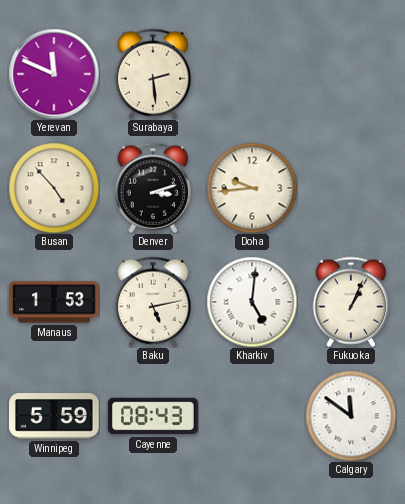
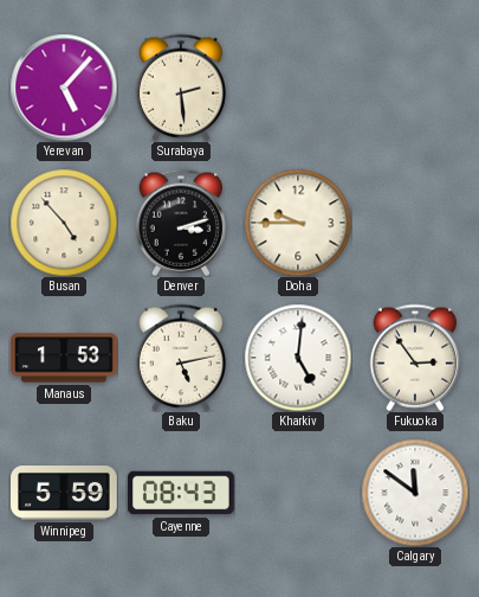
Yerevan: 11:49 -> 5:07 (64, 88)
Doha: 9:44 -> 9:45 (298, 223)
Fukuoka: 1:04 -> 2:54 (414, 358)
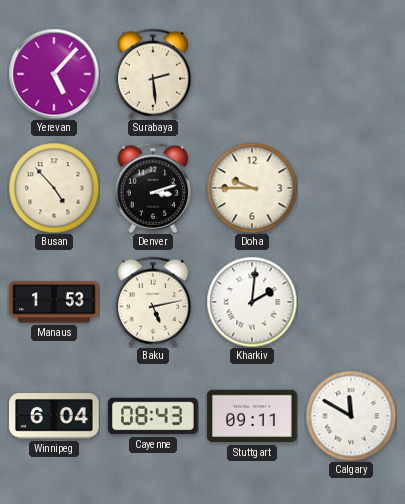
Kharkiv: 5:01 -> 2:01 (252, 302)
Fukuoka: 2:54 -> none (414, 358)
Winnipeg: 5:59 -> 6:04 (55, 417)
Stuttgart: none -> 09:11 (252, 416)
Calgary: 11:51 -> 11:50 (351, 416)
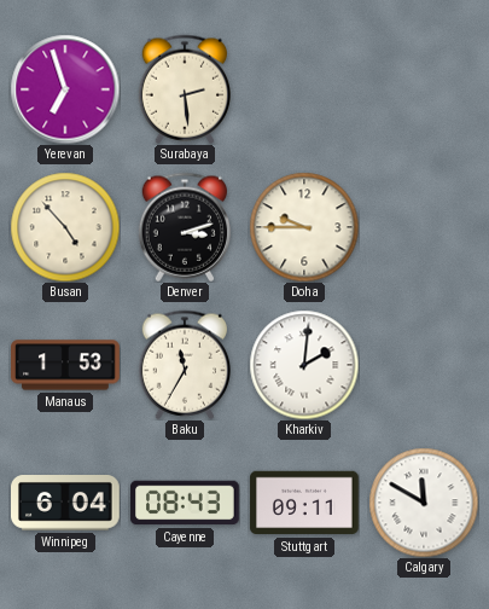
Yerevan: 5:07 -> 6:57 (65, 89)
Baku: 5:13 -> 11:35 (184, 365)
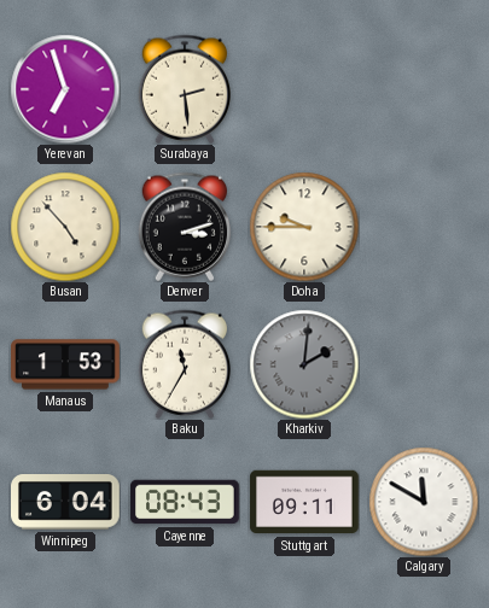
Kharkiv dial: white -> grey (304, 364)
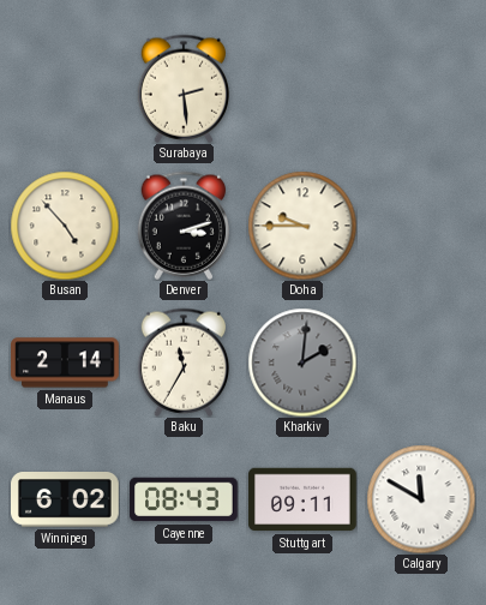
Yerevan: 6:57 -> none (65, 89)
Manaus: 1:53 -> 2:14 (65, 363)
Winnipeg: 6:04 -> 6:02 (66, 501)
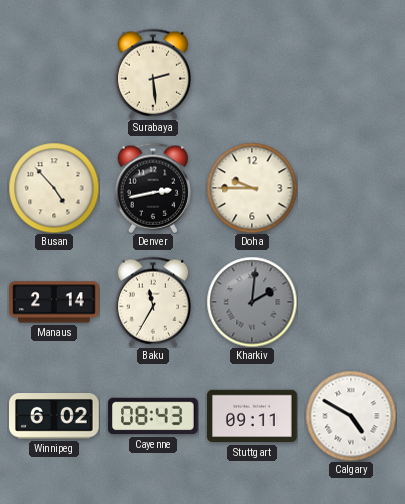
Denver: 3:12 -> 2:43 (152, 188)
Calgary: 11:50 -> 4:50 (351, 416)
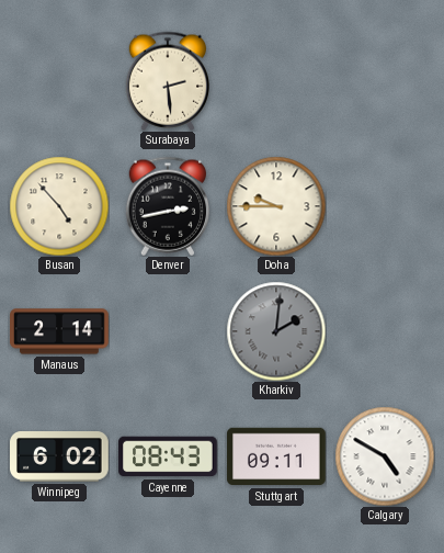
Baku: 11:35 -> none (152, 302)
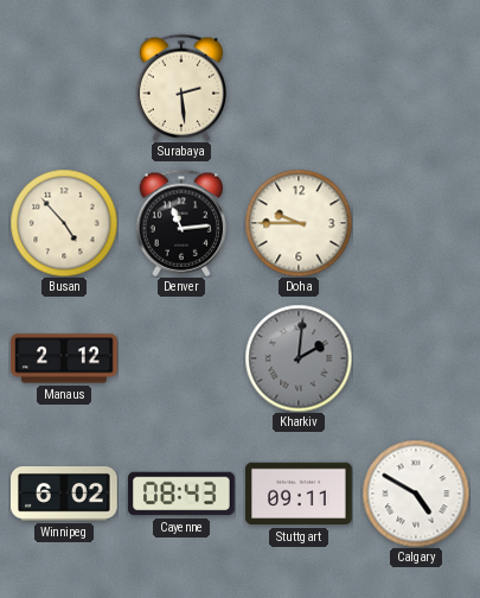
Denver: 2:43 -> 11:14 (180, 223)
Manaus: 2:14 -> 2:12 (64, 358)
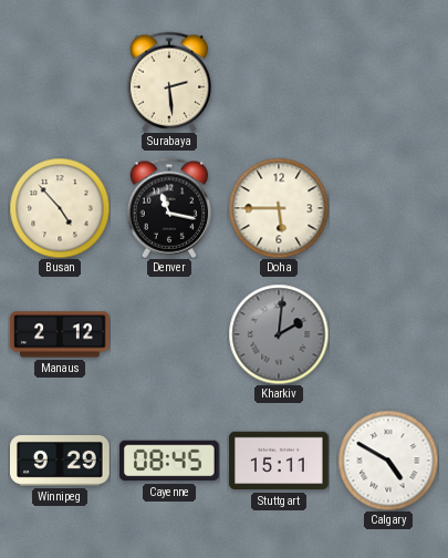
Denver: 11:14 -> 11:17 (168, 208)
Doha: 9:45 -> 5:45 (279, 208)
Winnipeg: 6:02 -> 9:29 (61, 462)
Cayenne: 08:43 -> 08:45 (169, 461)
Stuttgart: 09:11 -> 15:11 (279, 461)
